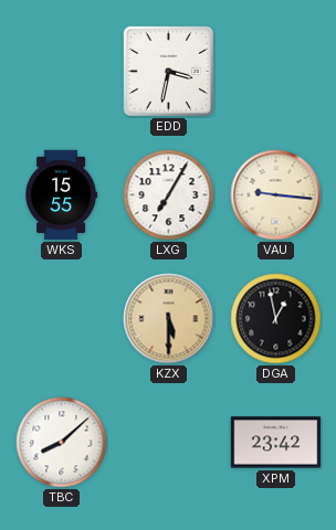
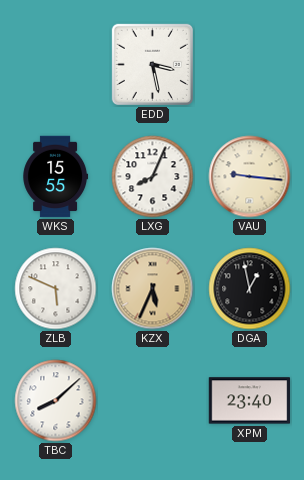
EDD: 3:32 -> 3:28 (152, 64)
LXG: 7:05 -> 8:04 (153, 177)
ZLB: none -> 5:49 (56, 289)
KZX: 5:30 -> 5:34 (153, 289)
XPM: 23:42 -> 23:40 (250, 401)
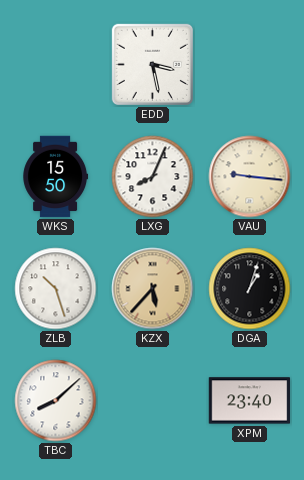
WKS: 15:55 -> 15:50 (56, 177)
ZLB: 5:49 -> 10:27 (56, 289)
KZX: 5:34 -> 5:37 (153, 289)
DGA: 12:58 -> 1:03 (250, 289)
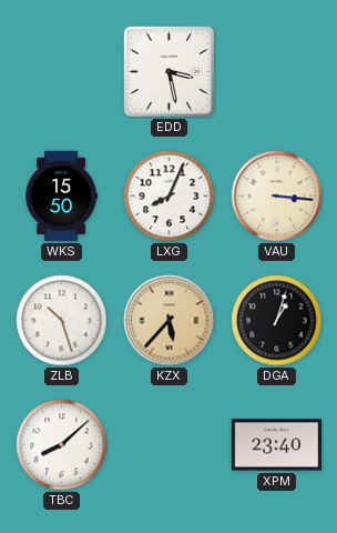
VAU: 9:16 -> 3:16 (277, 197)
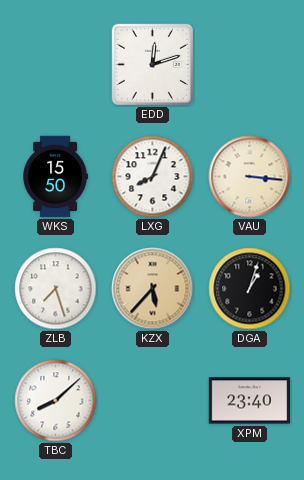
EDD: 3:28 -> 12:12 (152, 64)
ZLB: 10:27 -> 7:27 (56, 289)
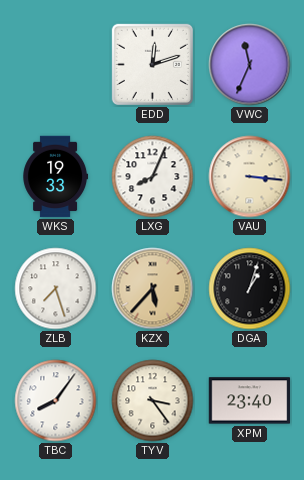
VWC: none -> 11:34 (250, 65)
WKS: 15:50 -> 19:33 (56, 177)
TBC: 8:08 -> 8:06 (56, 401)
TYV: none -> 3:24 (153, 401)
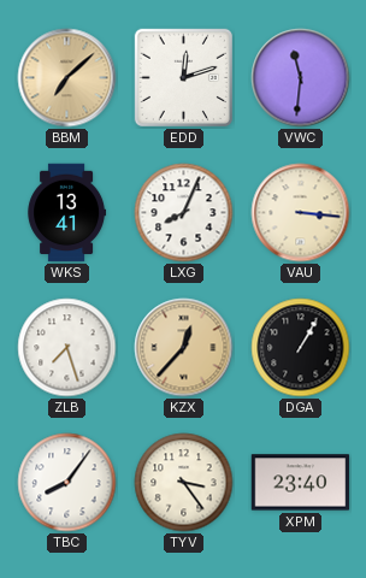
BBM: none -> 7:08 (67, 78)
VWC: 11:34 -> 11:31 (301, 78)
WKS: 19:33 -> 13:41 (67, 213)
KZX: 5:37 -> 12:37 (184, 348)
DGA: 1:03 -> 1:05 (301, 348)
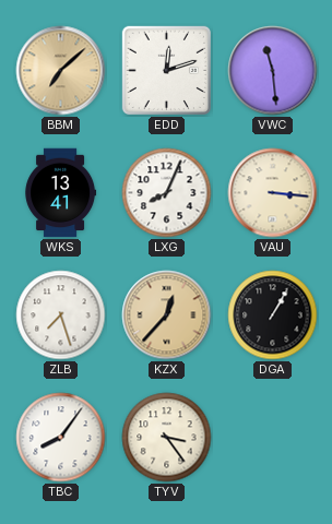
VWC: 11:31 -> 11:29 (273, 71)
XPM: 23:40 -> none (301, 483)
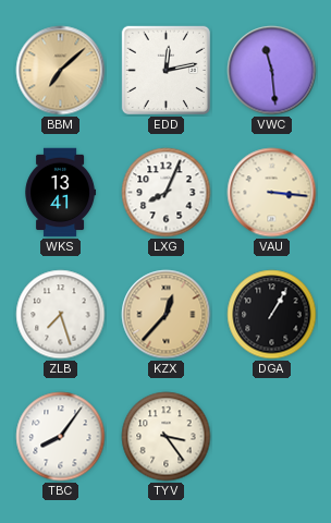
EDD: 12:12 -> 12:13 (165, 70)
